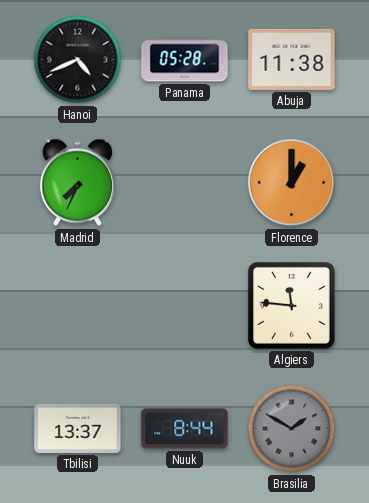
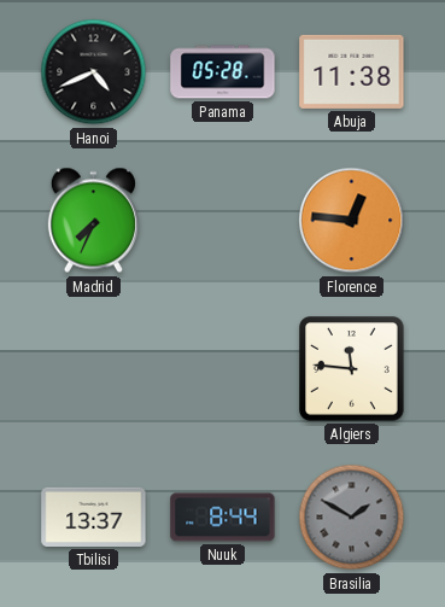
Florence: 1:00 -> 12:46 (352, 221)
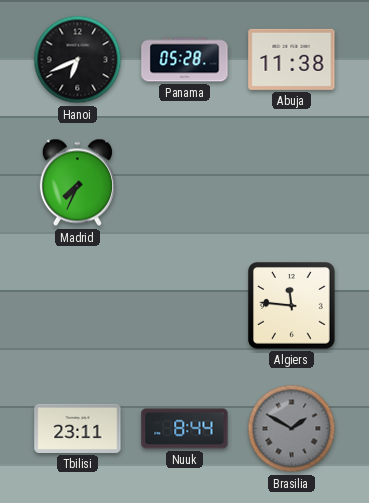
Hanoi: 4:41 -> 6:41 (78, 60)
Florence: 12:46 -> none (352, 221)
Tbilisi: 13:37 -> 23:11 (78, 428)
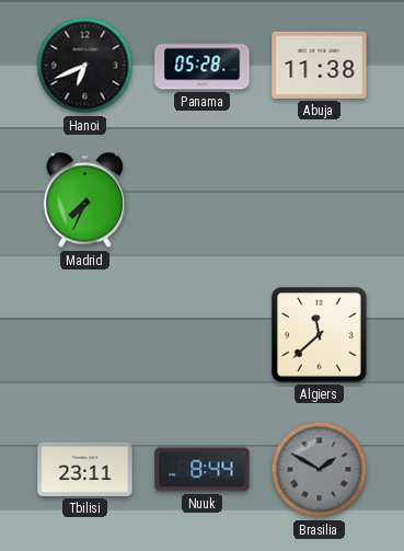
Algiers: 11:46 -> 11:38 (320, 335)
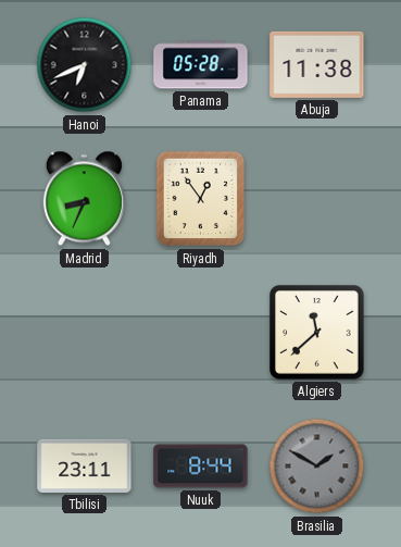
Madrid: 7:34 -> 8:34 (84, 199)
Riyadh: none -> 12:54 (201, 199)
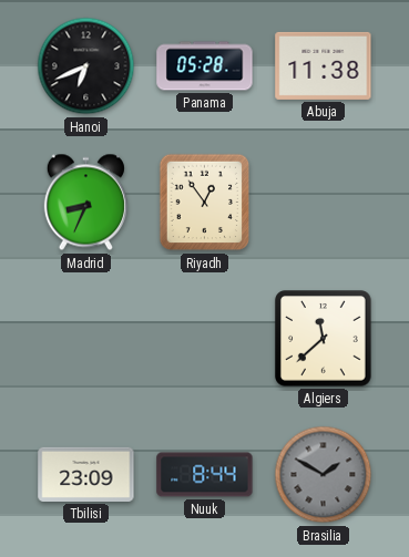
Tbilisi: 23:11 -> 23:09 (86, 474)
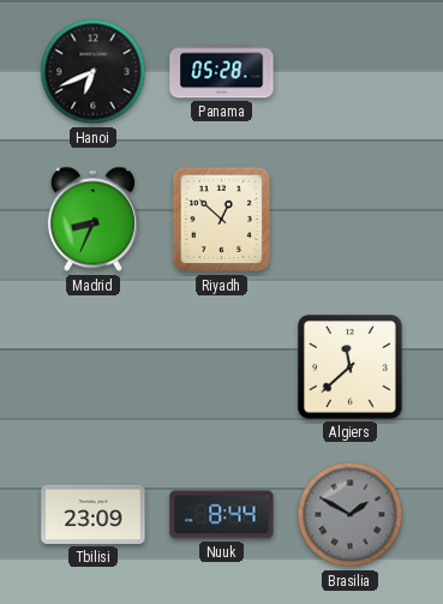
Abuja: 11:38 -> none (324, 65)
Riyadh: 12:54 -> 12:52 (222, 220)
